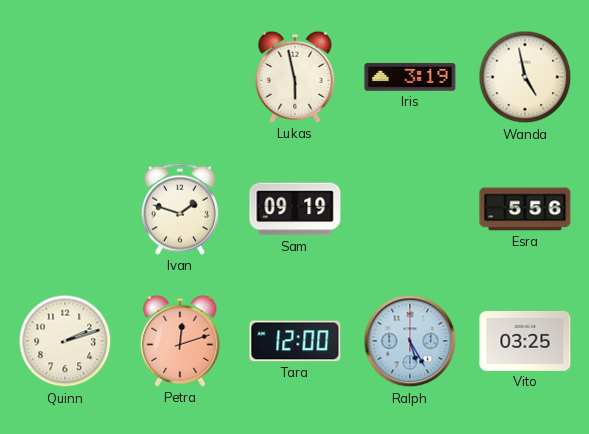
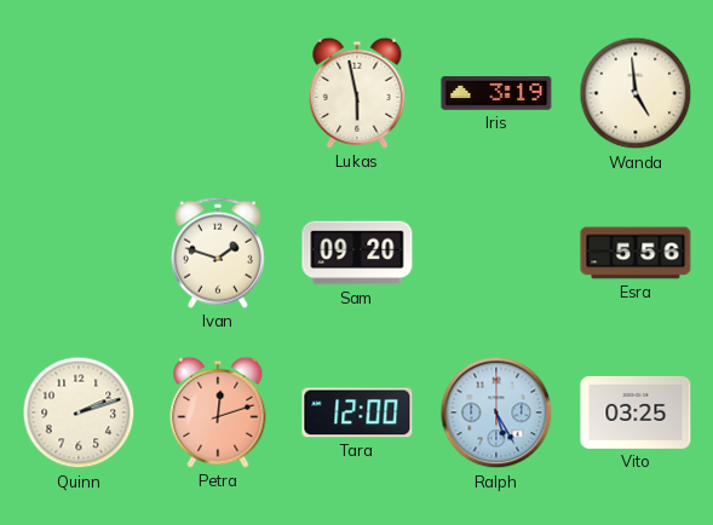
Wanda: 4:58 -> 4:59 (636, 93)
Sam: 09:19 -> 09:20 (357, 253)
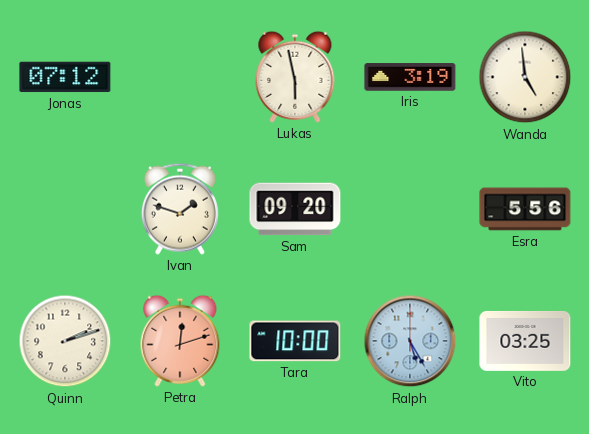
Jonas: none -> 07:12 (65, 77)
Tara: 12:00 -> 10:00 (295, 341)
